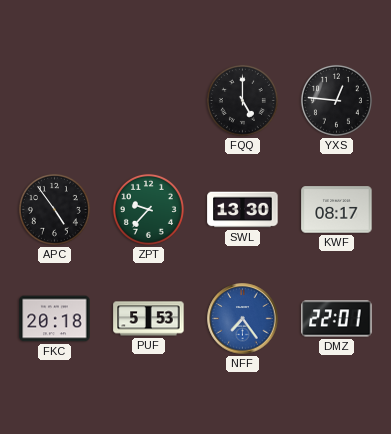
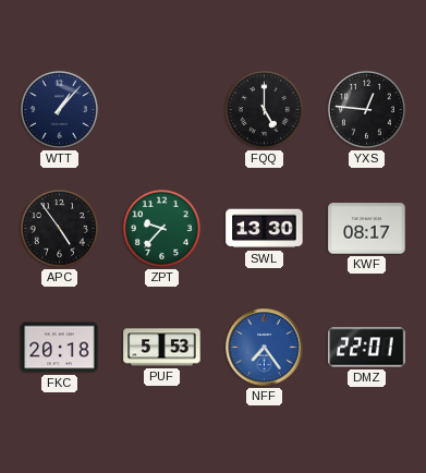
WTT: none -> 1:07 (59, 109)
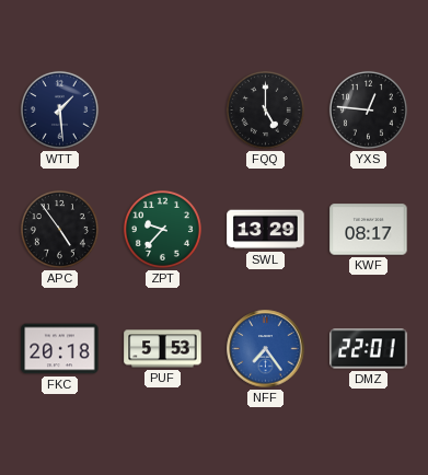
WTT: 1:07 -> 1:29 (59, 109)
SWL: 13:30 -> 13:29 (266, 230)
